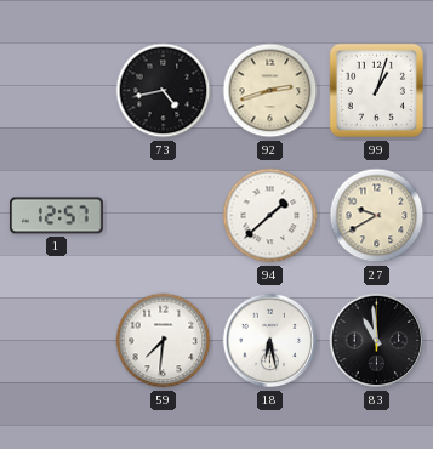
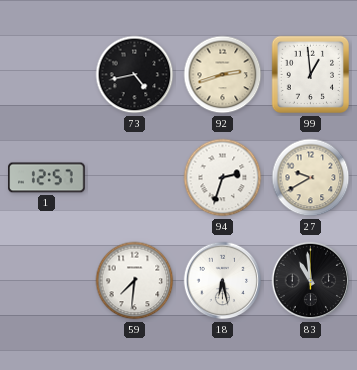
99: 1:03 -> 12:59 (311, 75)
94: 1:38 -> 2:33 (223, 178)
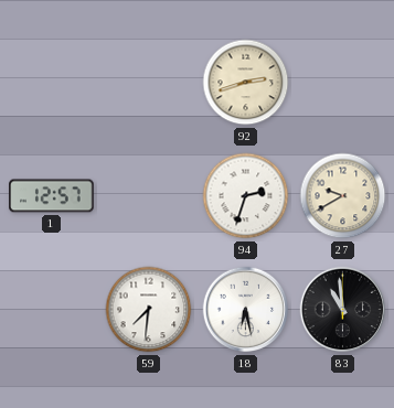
73: 4:43 -> none (135, 75)
99: 12:59 -> none (311, 75)
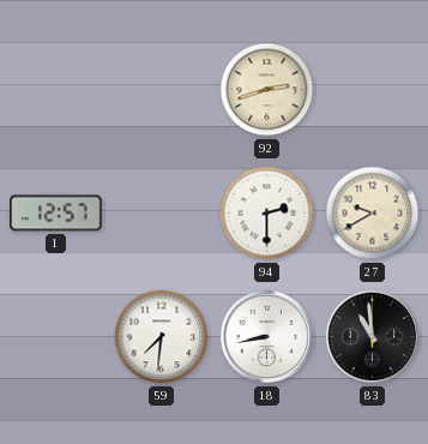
94: 2:33 -> 2:30 (267, 214)
18: 6:28 -> 8:43 (267, 337)
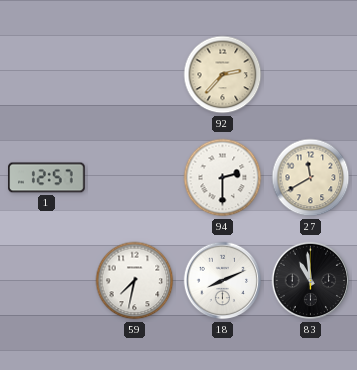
92: 2:42 -> 2:37 (223, 75)
27: 9:40 -> 11:40 (311, 178)
59: 7:31 -> 7:32 (135, 281)
18: 8:43 -> 8:11 (223, 281)
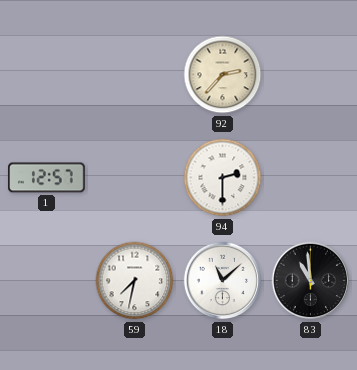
27: 11:40 -> none (311, 178)
18: 8:11 -> 11:08 (223, 281)
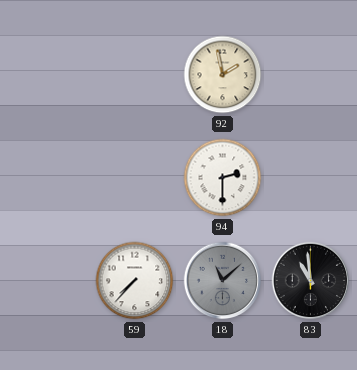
92: 2:37 -> 1:58 (223, 75)
1: 12:57 -> none (47, 178)
59: 7:32 -> 7:37 (135, 281)
18 dial: white -> grey (223, 281)
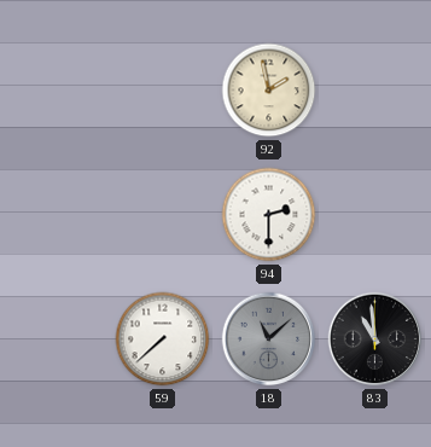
59: 7:37 -> 7:38 (163, 339)
